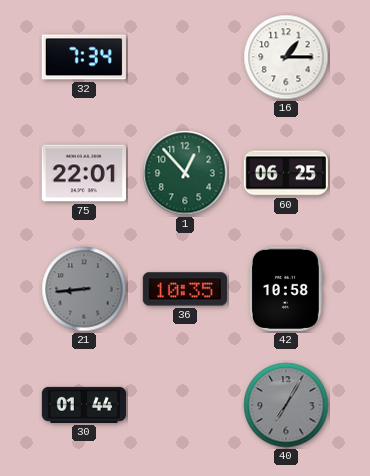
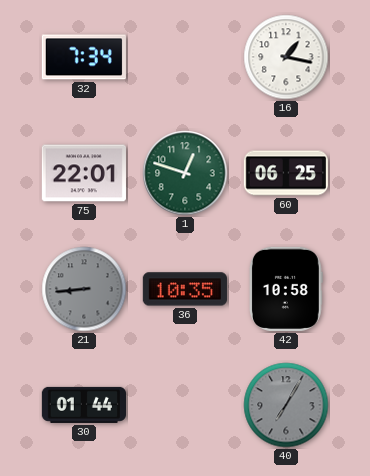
16: 1:15 -> 1:17 (286, 57)
1: 12:53 -> 12:48 (185, 173)
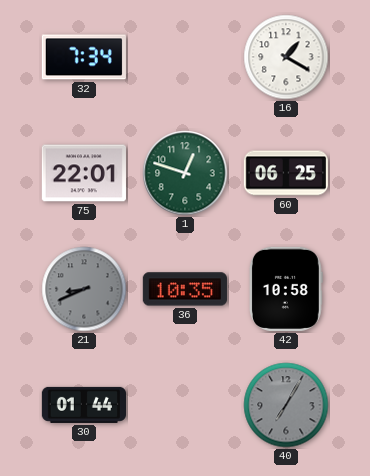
16: 1:17 -> 1:20 (286, 57)
21: 8:44 -> 8:41 (84, 289)
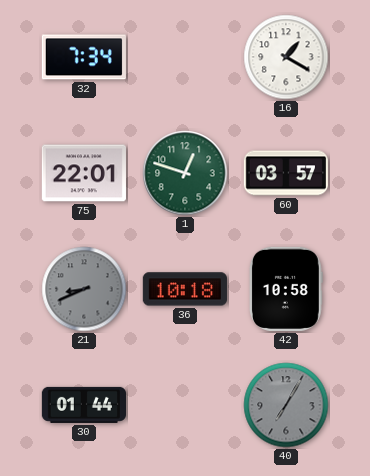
60: 06:25 -> 03:57 (286, 173)
36: 10:35 -> 10:18 (185, 289)
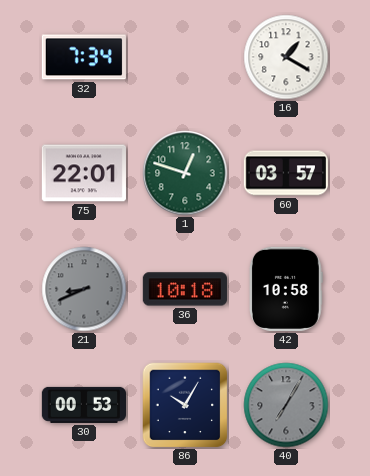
30: 01:44 -> 00:53 (83, 405)
86: none -> 10:05 (185, 405)
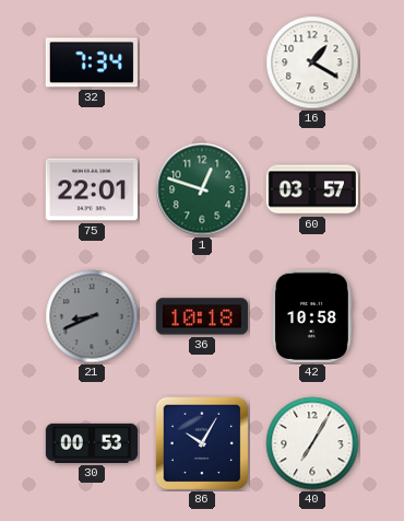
40 dial: grey -> white (312, 443)
